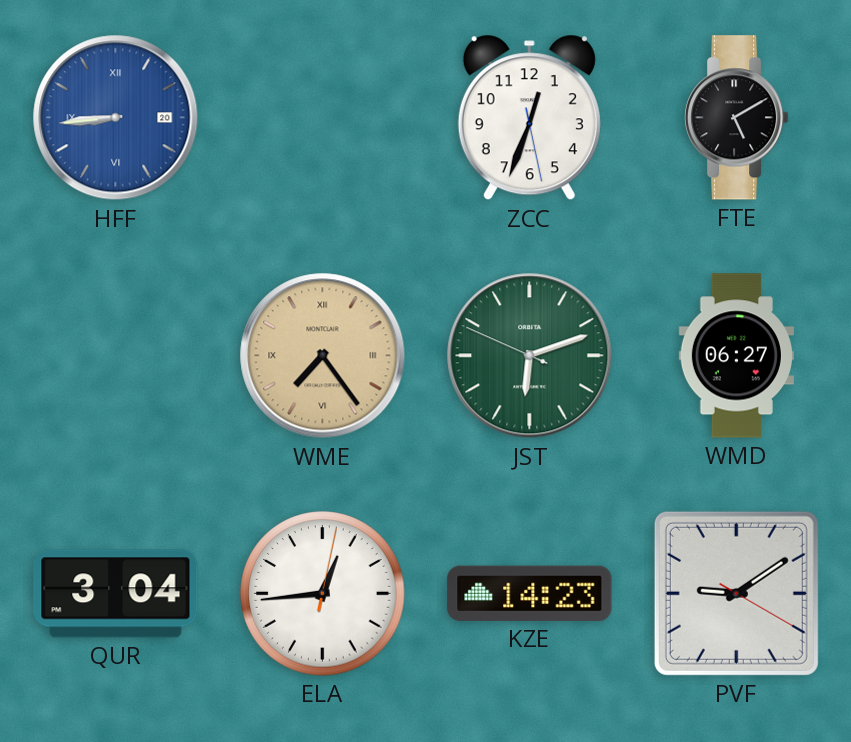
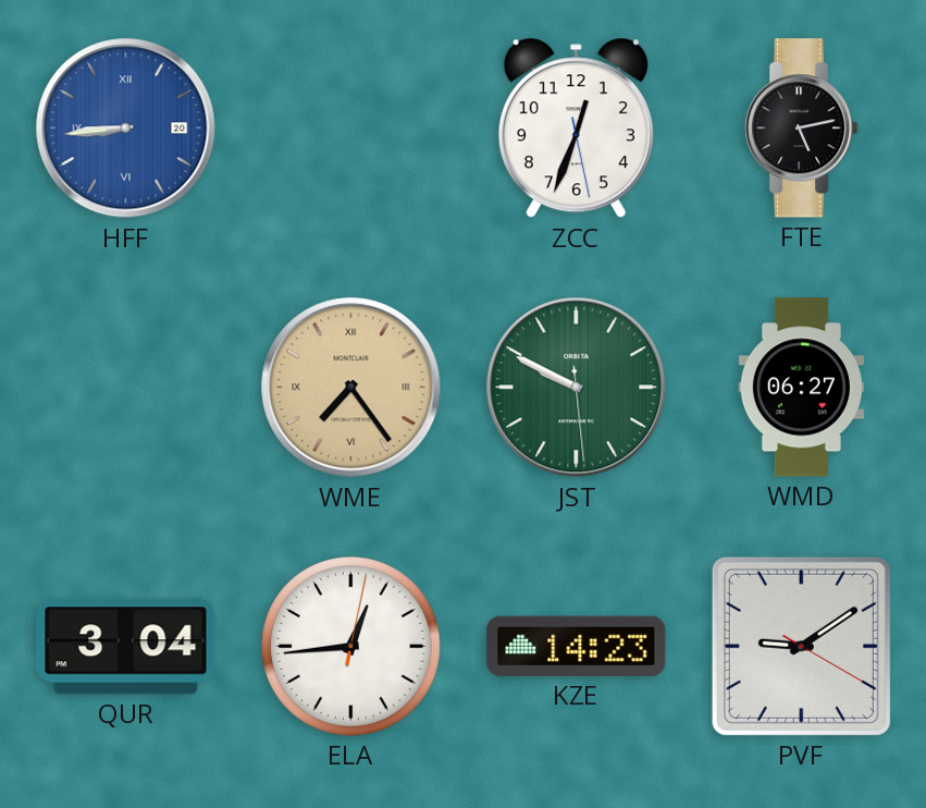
FTE: 5:10 -> 5:13 (802, 128)
JST: 6:11 -> 9:49 (577, 388)
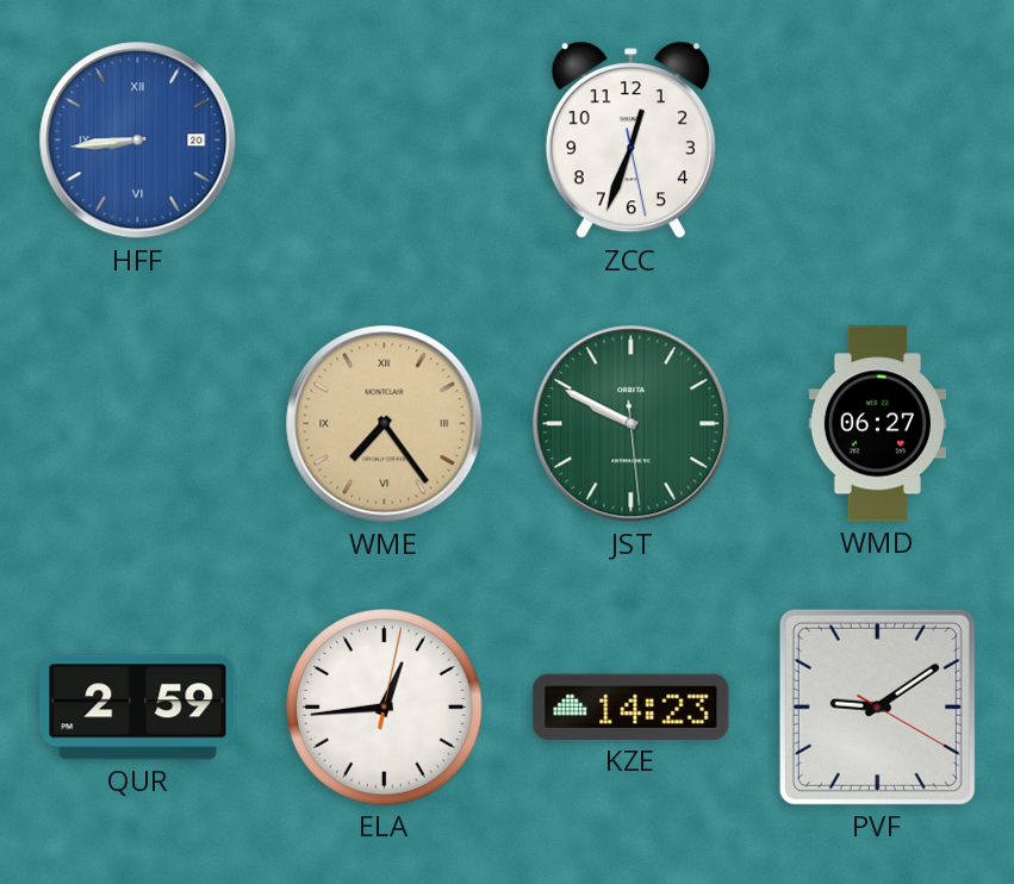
FTE: 5:13 -> none (802, 128)
QUR: 3:04 -> 2:59 (138, 708)
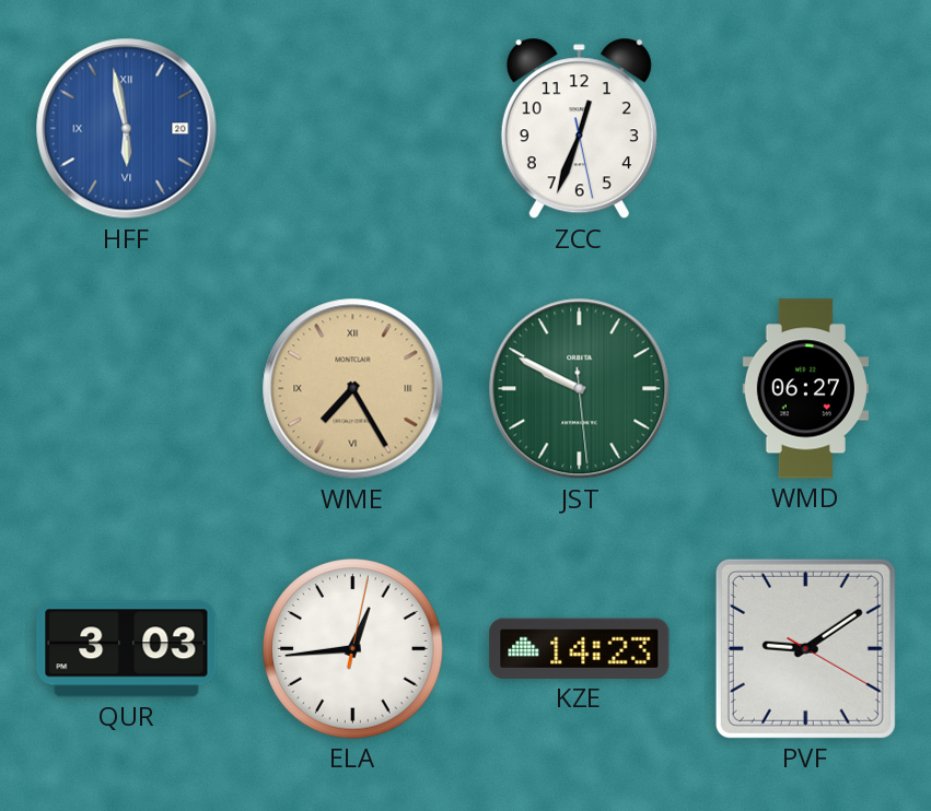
HFF: 8:44 -> 5:58 (127, 129)
WME: 7:24 -> 7:25 (353, 389)
QUR: 2:59 -> 3:03 (127, 649)
